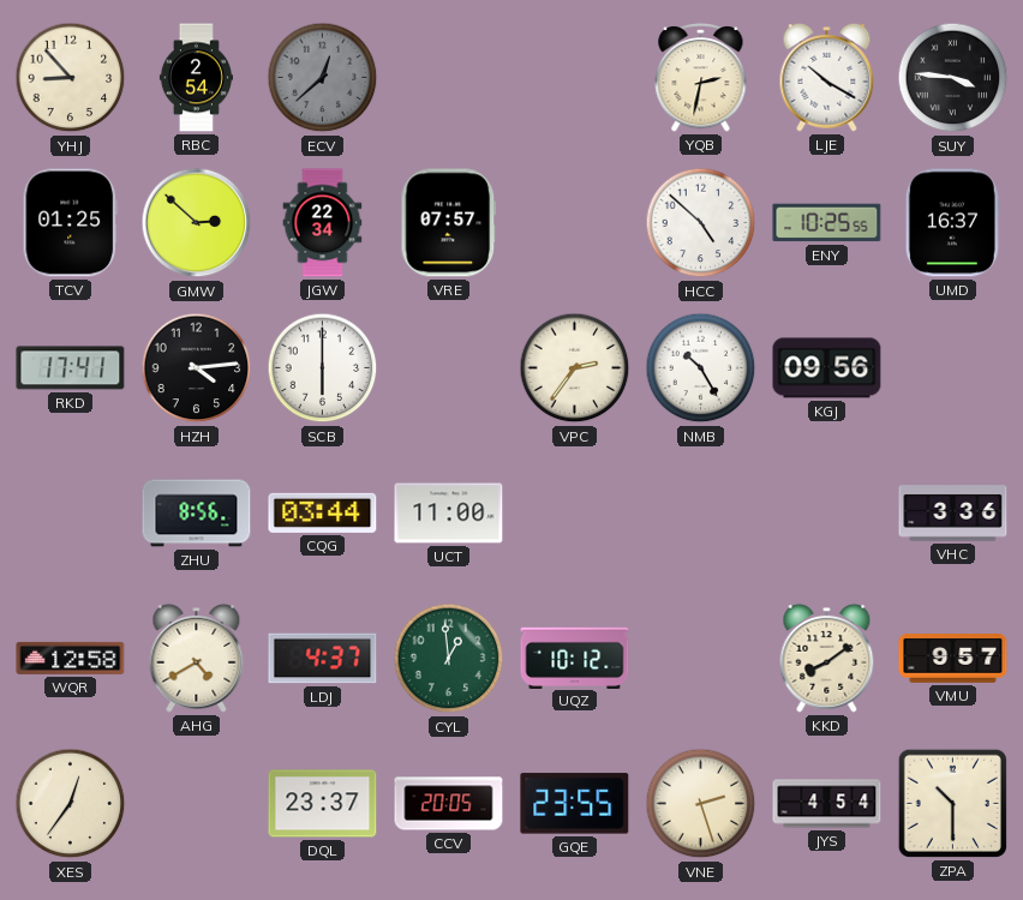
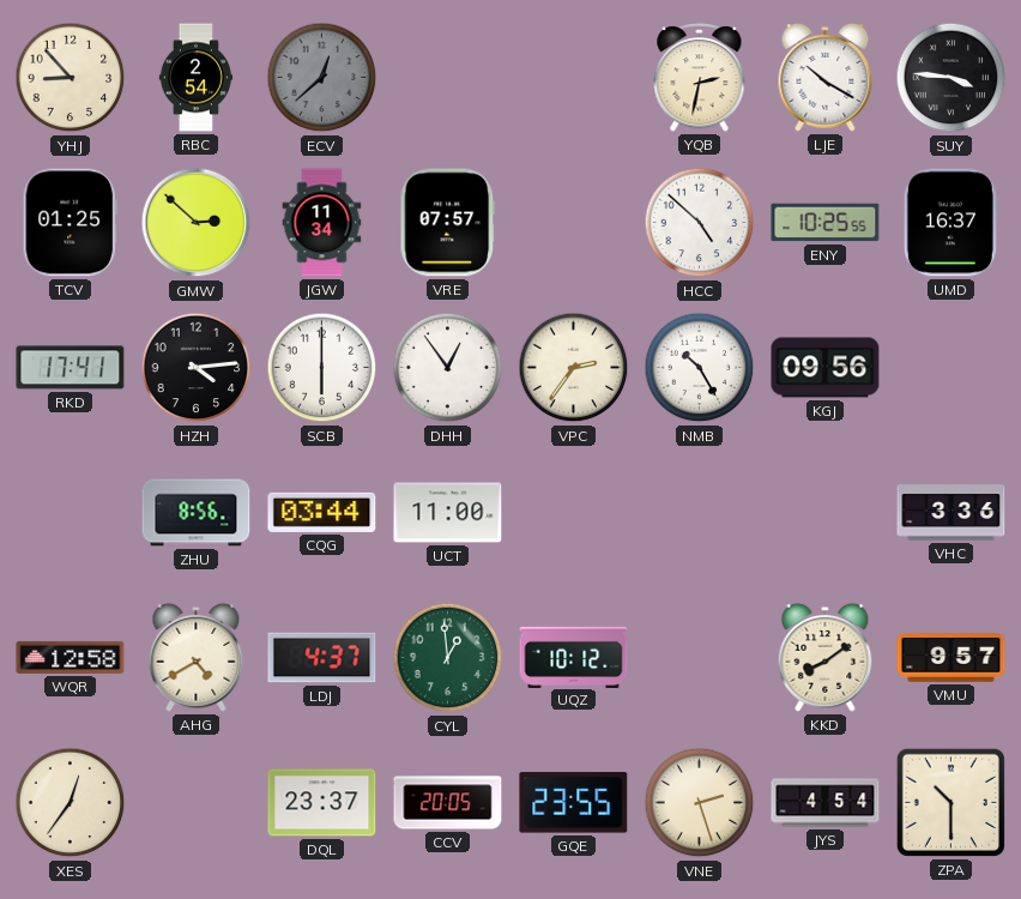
JGW: 22:34 -> 11:34 (322, 223)
DHH: none -> 12:54 (448, 368)
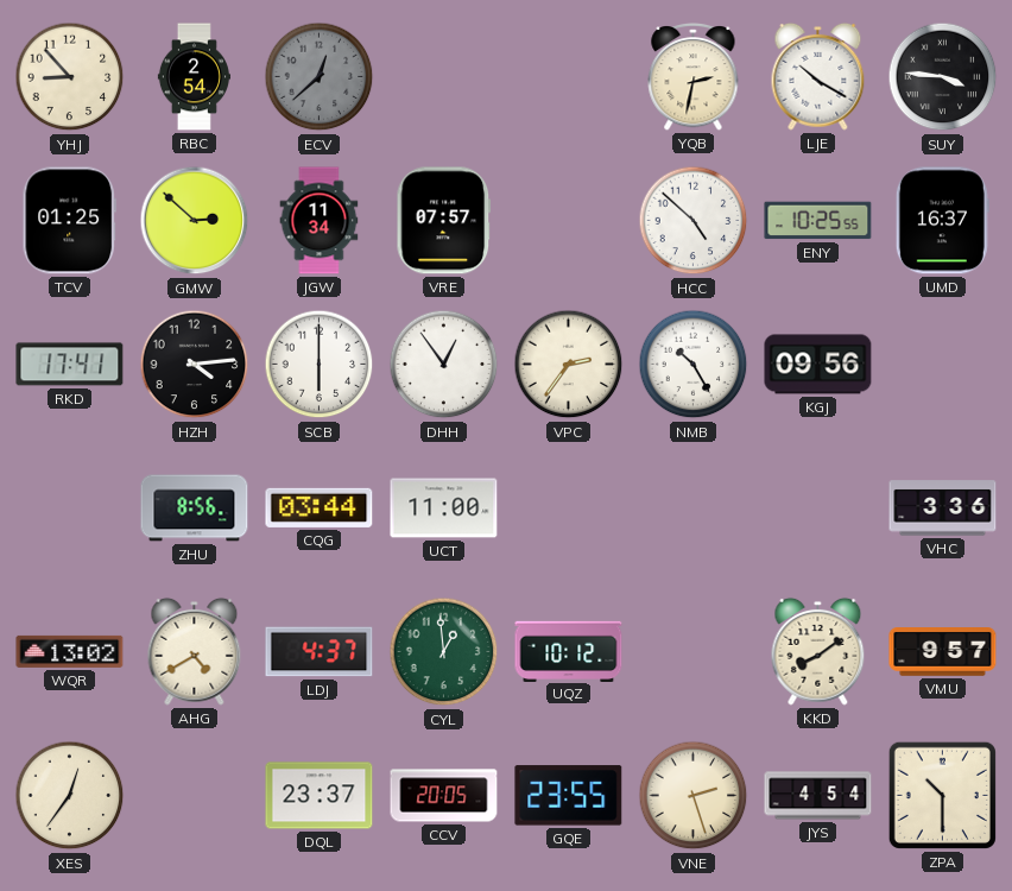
WQR: 12:58 -> 13:02 (70, 651)
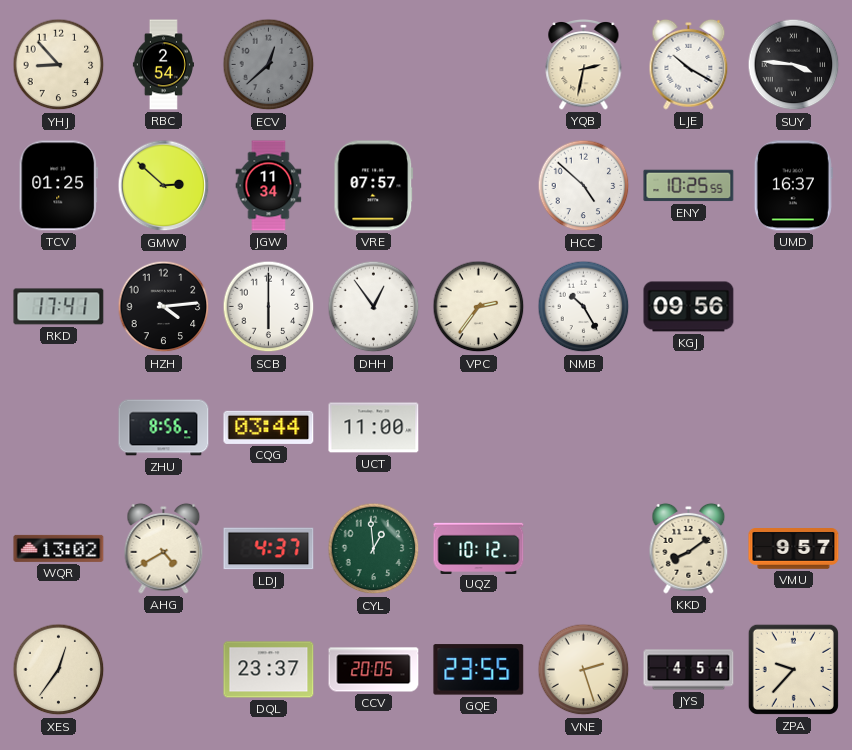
VHC: 3:36 -> none (943, 508)
ZPA: 10:30 -> 9:37 (793, 669)
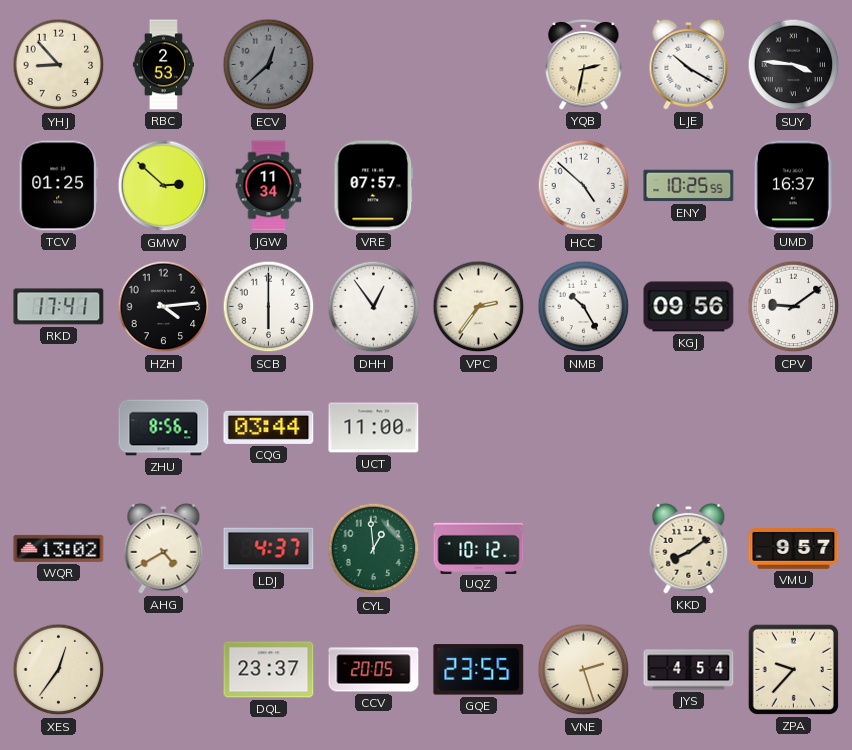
RBC: 2:54 -> 2:53 (163, 65)
CPV: none -> 9:09 (794, 307)
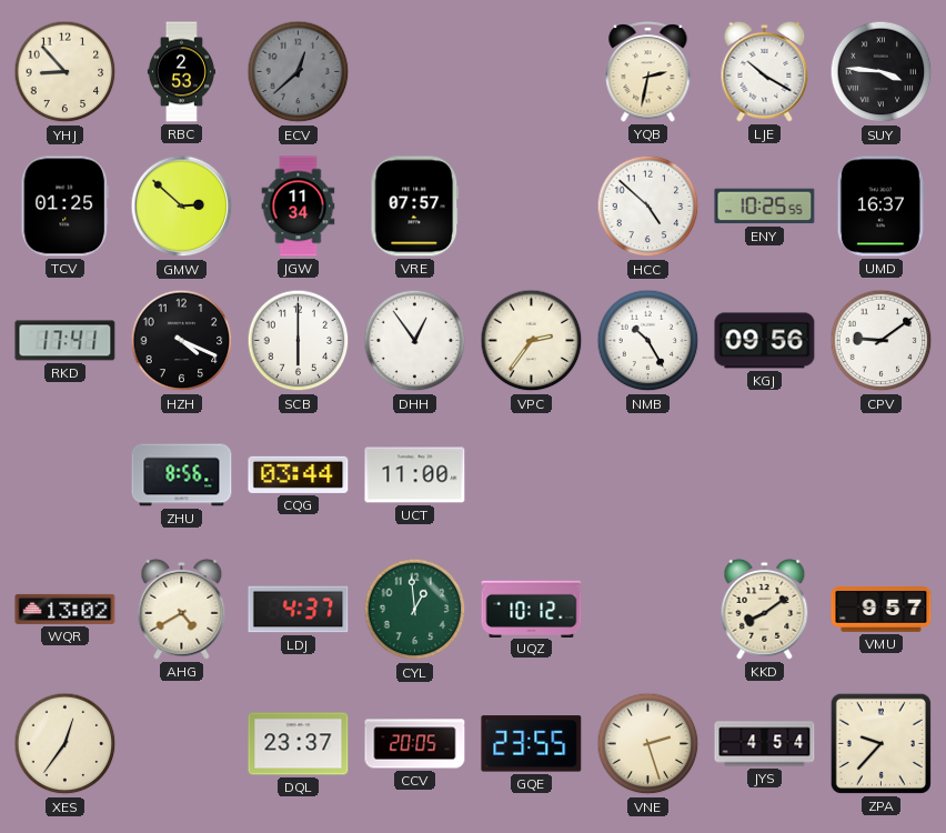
HZH: 4:14 -> 4:19 (182, 341)
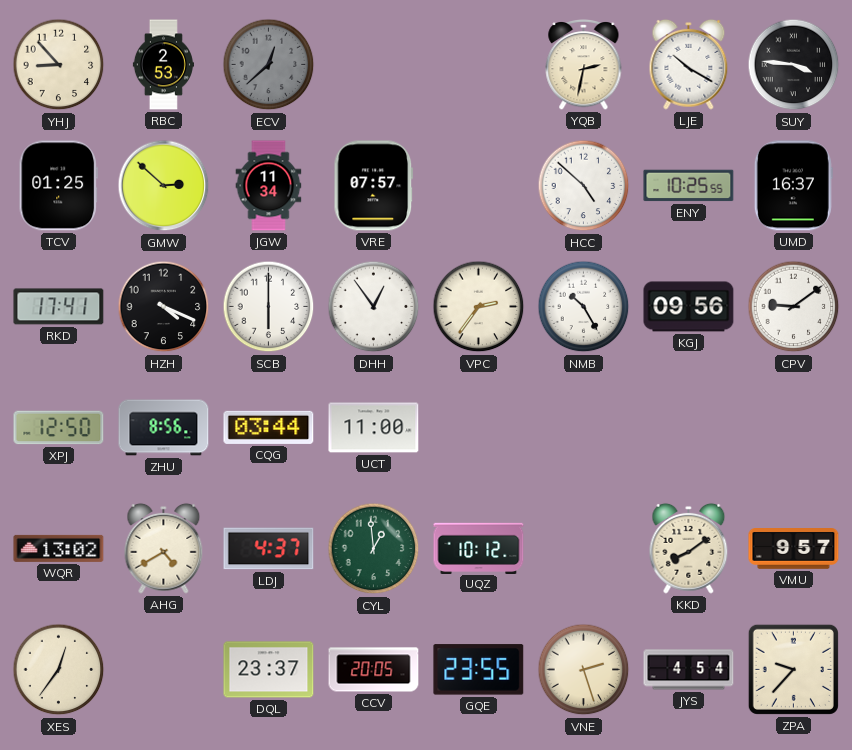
XPJ: none -> 12:50 (59, 428)
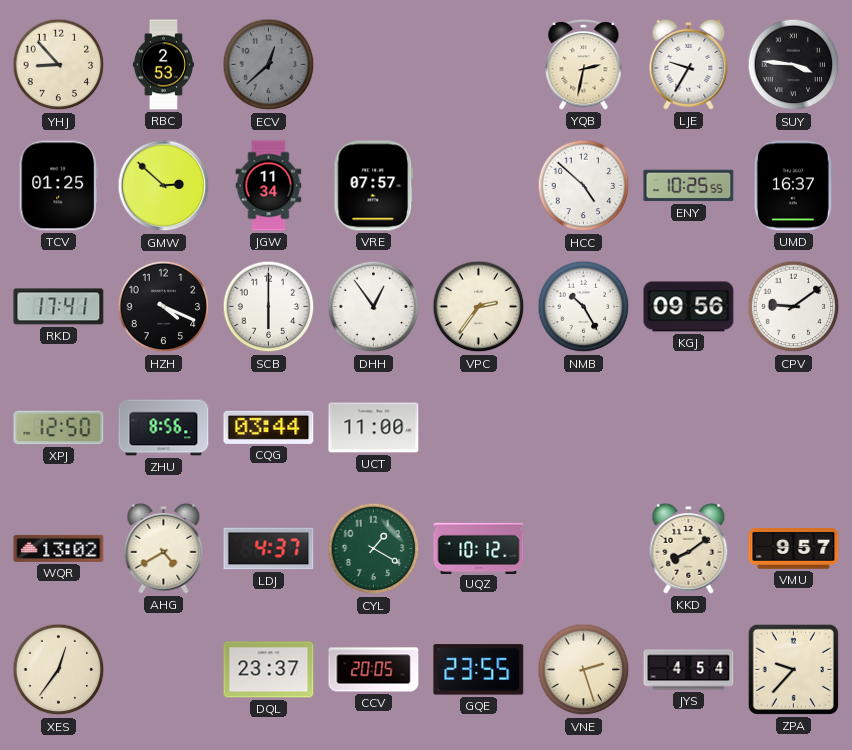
LJE: 10:20 -> 9:35 (689, 64)
CYL: 12:59 -> 1:20 (374, 549)
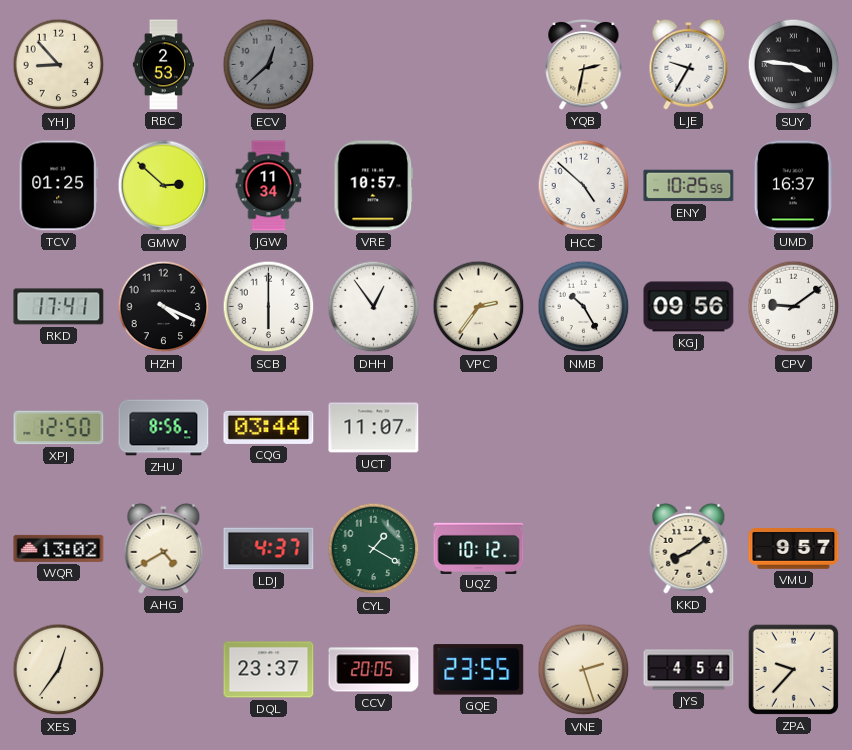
VRE: 07:57 -> 10:57 (374, 186)
UCT: 11:00 -> 11:07 (374, 428)
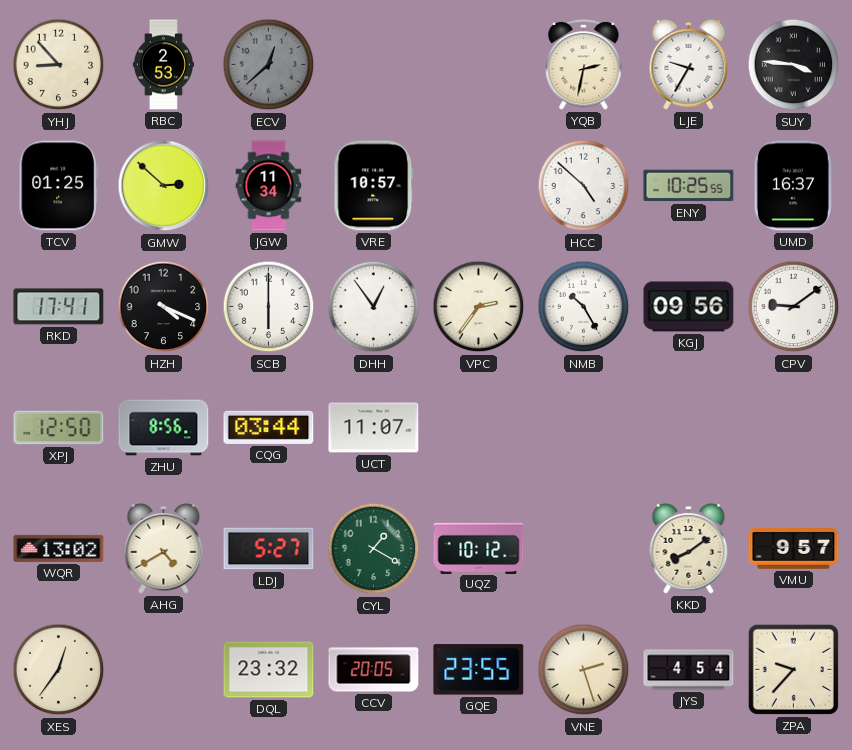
LDJ: 4:37 -> 5:27 (269, 549)
DQL: 23:37 -> 23:32 (269, 670)
